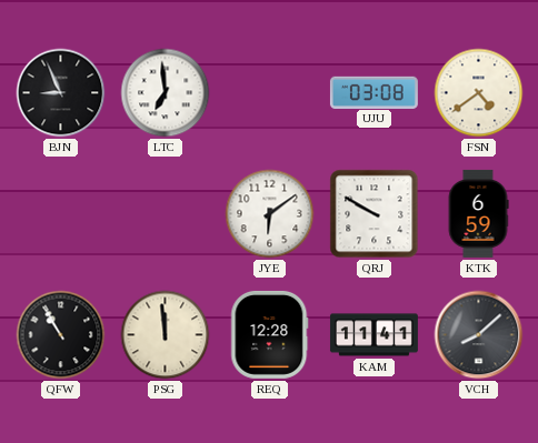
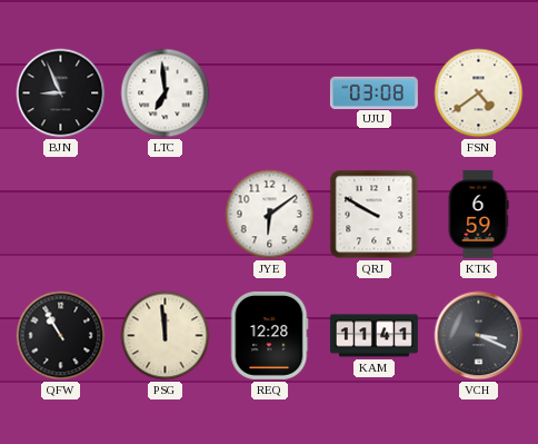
VCH: 8:08 -> 3:19 (479, 336)
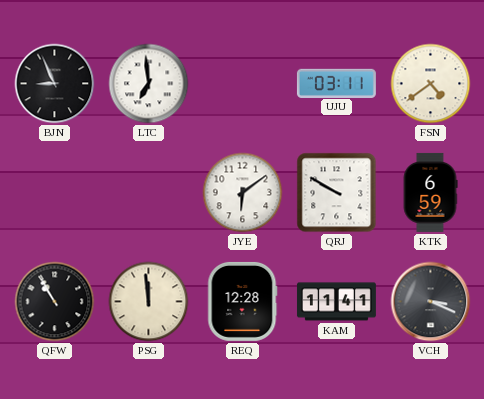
UJU: 03:08 -> 03:11 (336, 83)
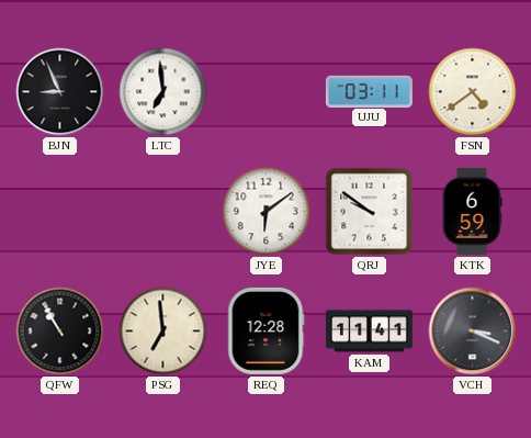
QRJ: 9:50 -> 9:51 (370, 212)
PSG: 11:59 -> 6:59 (163, 332)
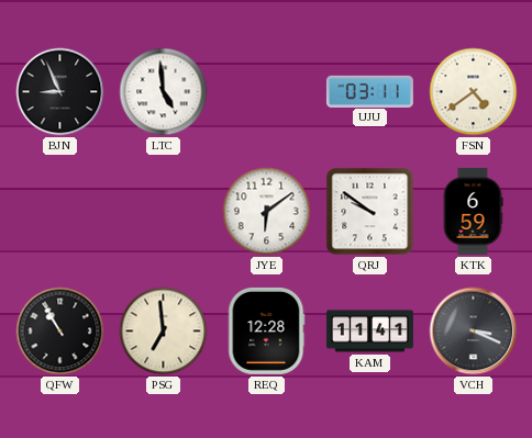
LTC: 6:59 -> 4:59 (164, 92)
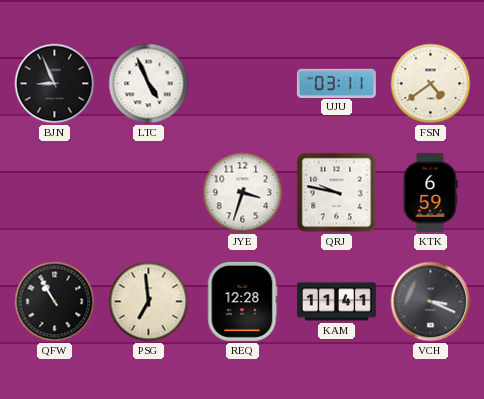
LTC: 4:59 -> 4:56 (149, 84)
JYE: 6:09 -> 3:33 (243, 193)
QRJ: 9:51 -> 9:47 (337, 193)
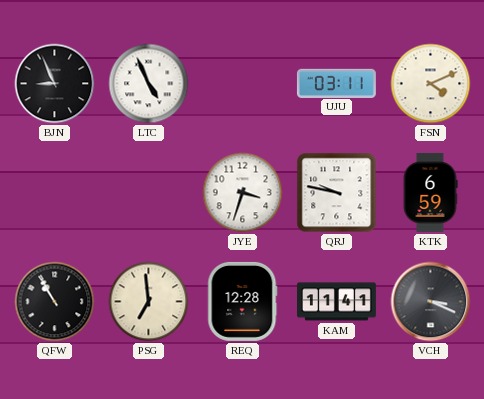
FSN: 4:39 -> 4:11 (431, 84)
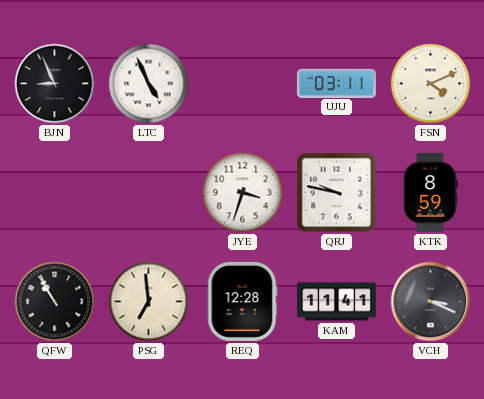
KTK: 6:59 -> 8:59 (430, 192)
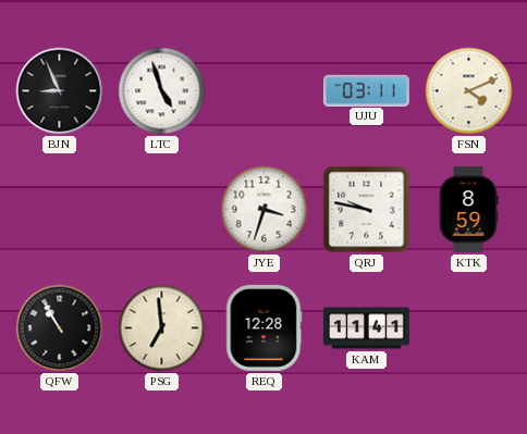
LTC: 4:56 -> 4:57 (162, 91)
VCH: 3:19 -> none (431, 302)
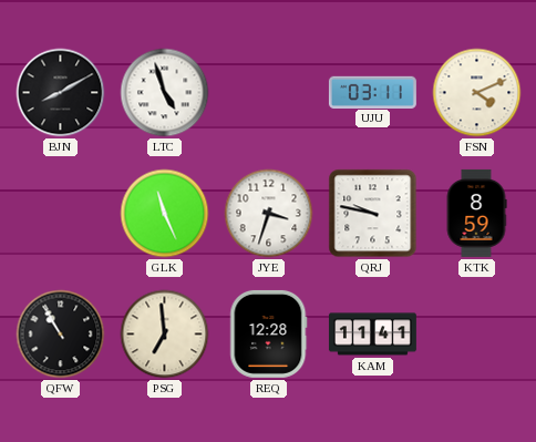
BJN: 8:56 -> 8:10 (61, 93)
GLK: none -> 11:26 (165, 214)
